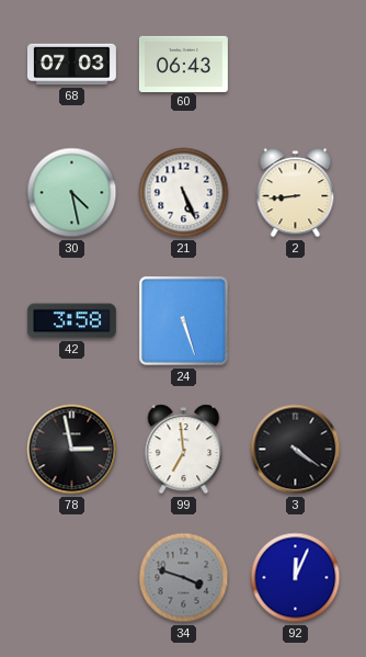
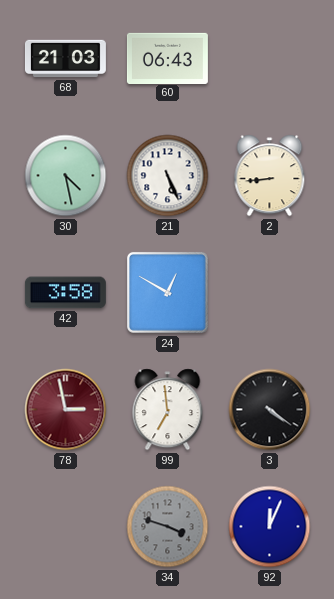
68: 07:03 -> 21:03 (65, 59)
24: 5:27 -> 12:50 (167, 292)
78 dial: black -> burgundy (66, 410)
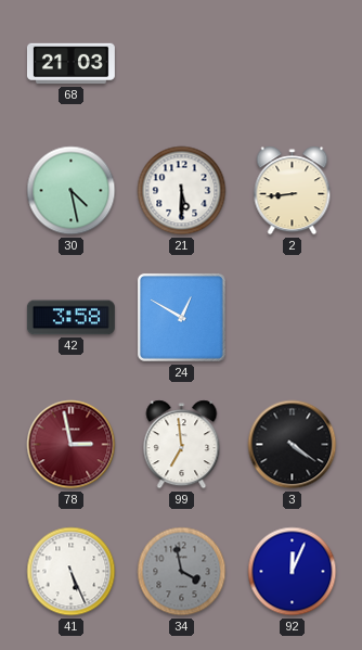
60: 06:43 -> none (167, 58)
21: 5:26 -> 5:30 (182, 191)
41: none -> 5:26 (72, 572)
34: 3:48 -> 3:58 (182, 572)
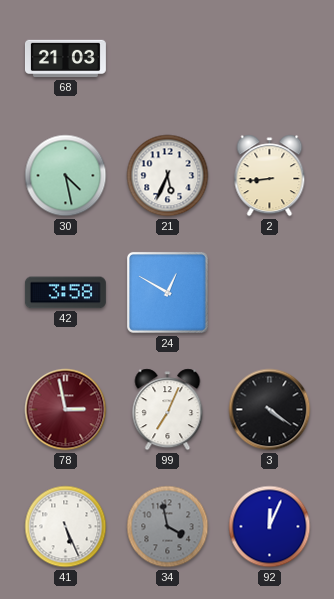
21: 5:30 -> 5:34 (168, 176)
99: 6:59 -> 7:04 (168, 410)
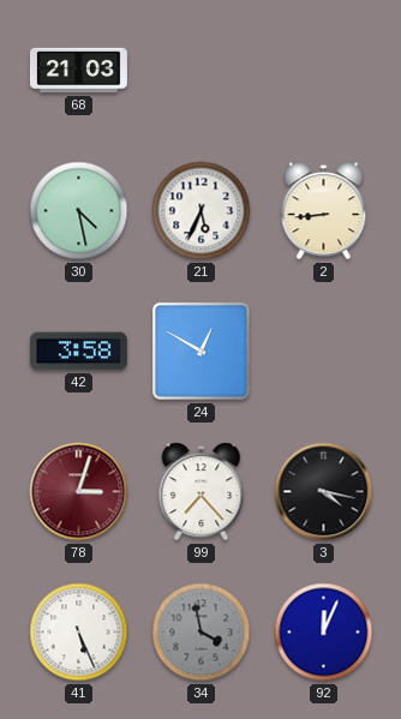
78: 2:58 -> 3:03 (79, 492)
99: 7:04 -> 7:23 (202, 492)
3: 4:21 -> 4:17 (324, 492)
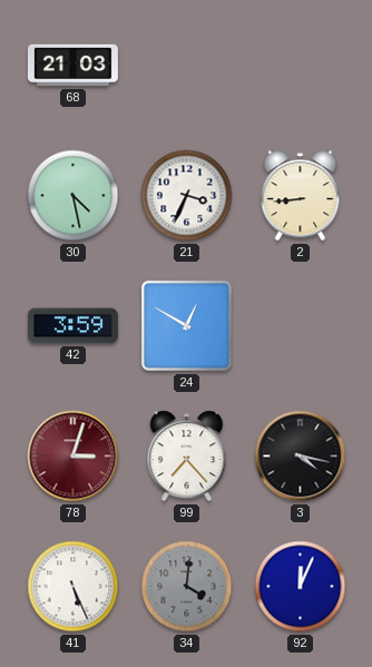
21: 5:34 -> 3:34 (187, 196)
42: 3:58 -> 3:59 (72, 326)
34: 3:58 -> 4:01 (187, 587)
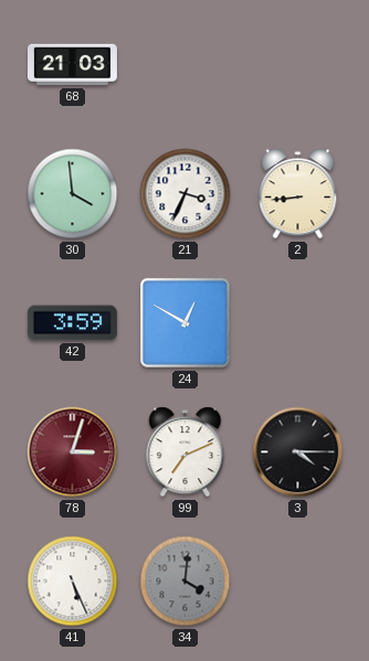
30: 4:28 -> 3:59 (73, 194)
99: 7:23 -> 7:11 (186, 452)
3: 4:17 -> 4:15 (298, 452)
92: 12:04 -> none (301, 587)
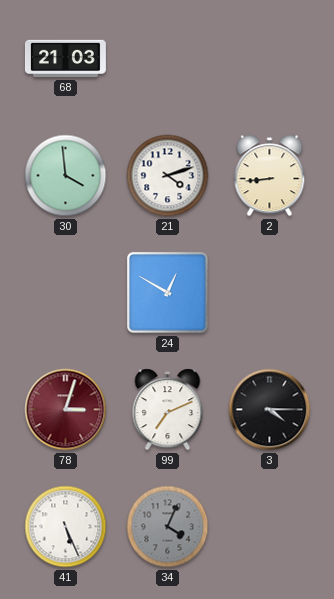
21: 3:34 -> 4:12 (168, 176)
42: 3:59 -> none (72, 323)
34: 4:01 -> 4:04 (168, 527)
